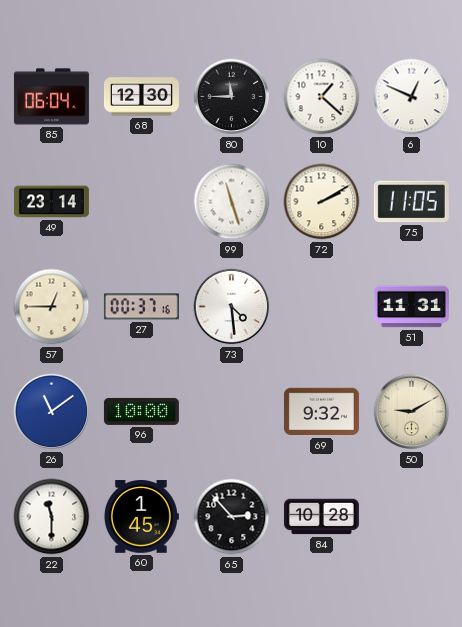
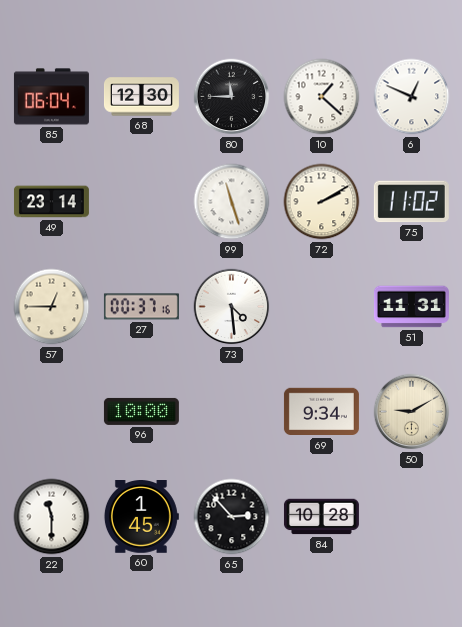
75: 11:05 -> 11:02 (411, 202)
26: 11:09 -> none (52, 412)
69: 9:32 -> 9:34 (321, 412)
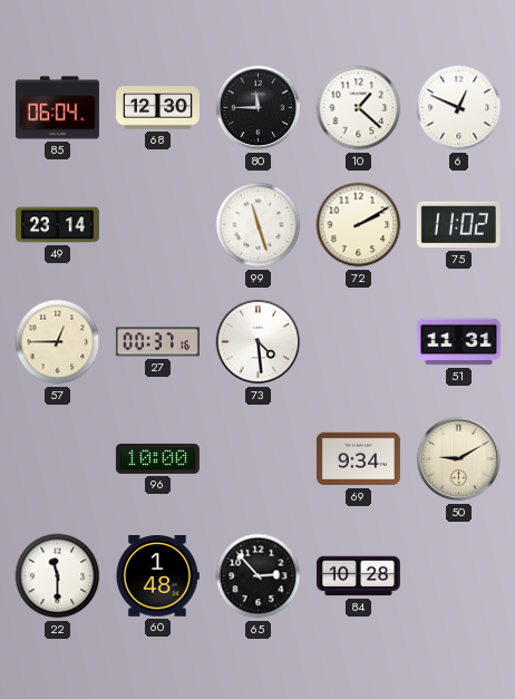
60: 1:45 -> 1:48 (157, 576)
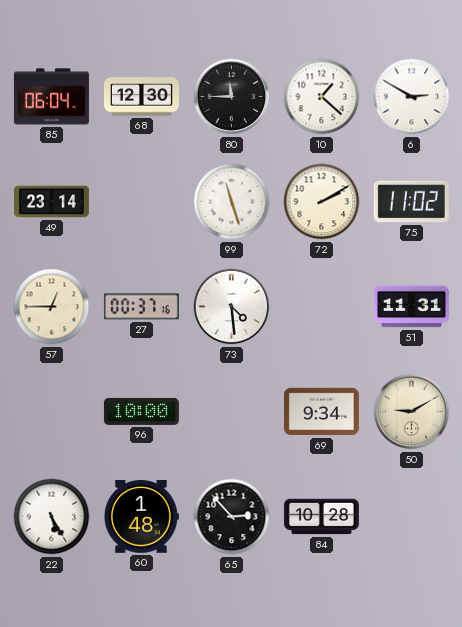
6: 12:49 -> 2:50 (412, 97)
22: 11:30 -> 5:25 (52, 517)
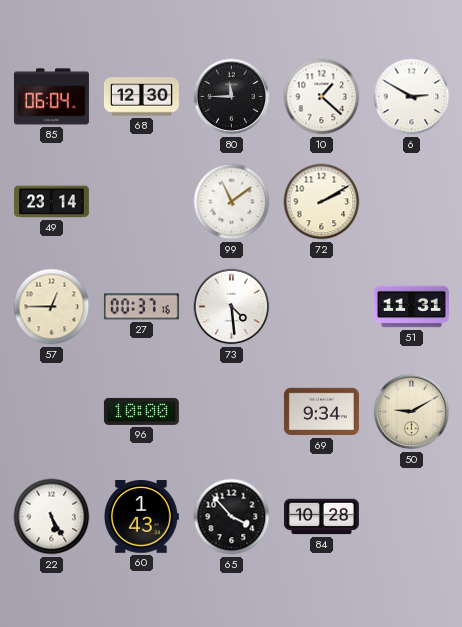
99: 11:27 -> 11:09 (232, 202)
75: 11:02 -> none (411, 202)
60: 1:48 -> 1:43 (141, 517)
65: 2:53 -> 3:53 (232, 517)
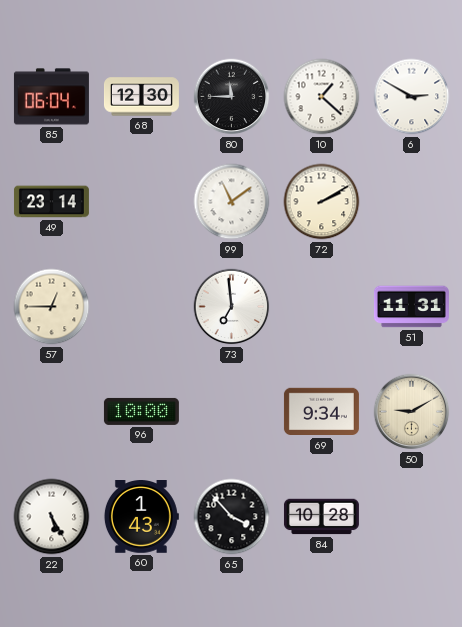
27: 00:37 -> none (141, 307)
73: 4:29 -> 6:59 (232, 307)
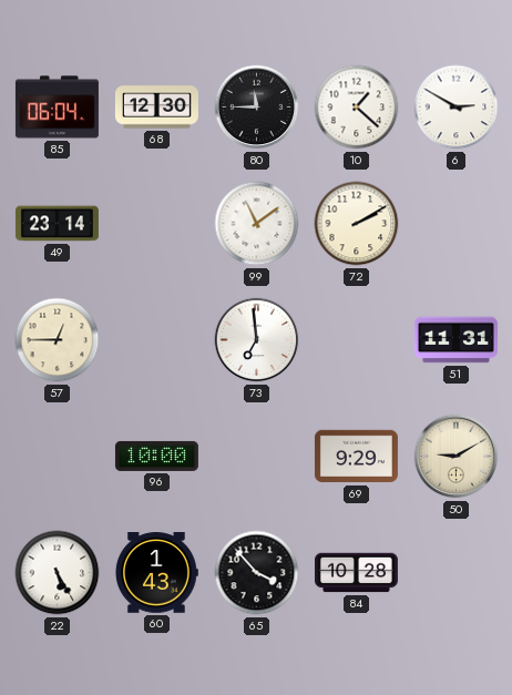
69: 9:34 -> 9:29 (356, 457)
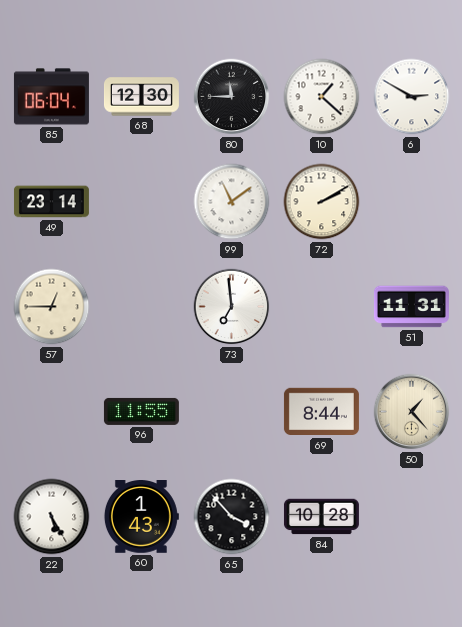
96: 10:00 -> 11:55 (141, 411)
69: 9:29 -> 8:44 (321, 412)
50: 9:10 -> 1:23 (412, 412)
